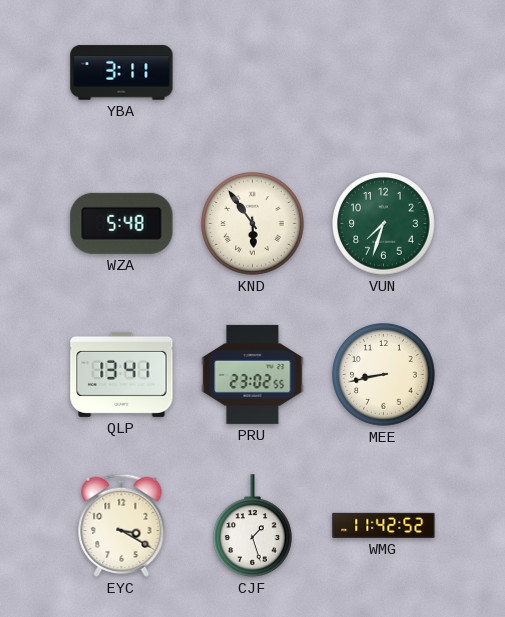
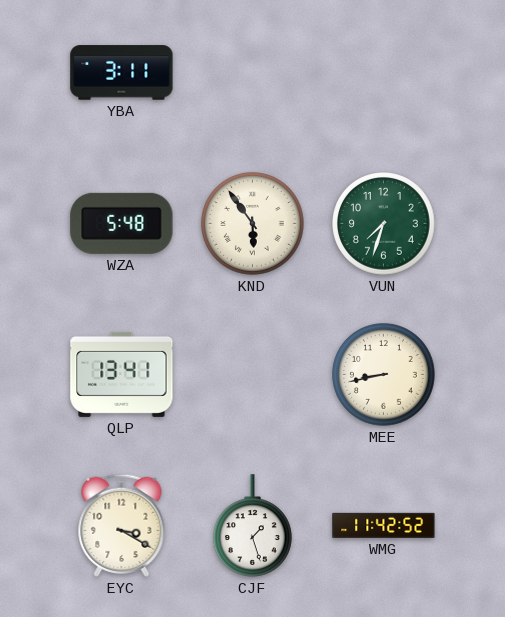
PRU: 23:02 -> none (253, 374)
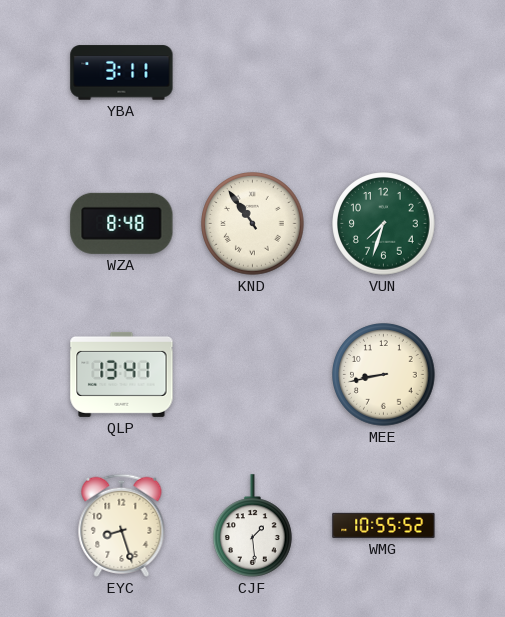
WZA: 5:48 -> 8:48 (122, 223)
KND: 5:54 -> 10:54 (253, 224)
EYC: 3:20 -> 8:27 (122, 525)
CJF: 1:27 -> 1:29 (253, 526)
WMG: 11:42 -> 10:55 (384, 525)
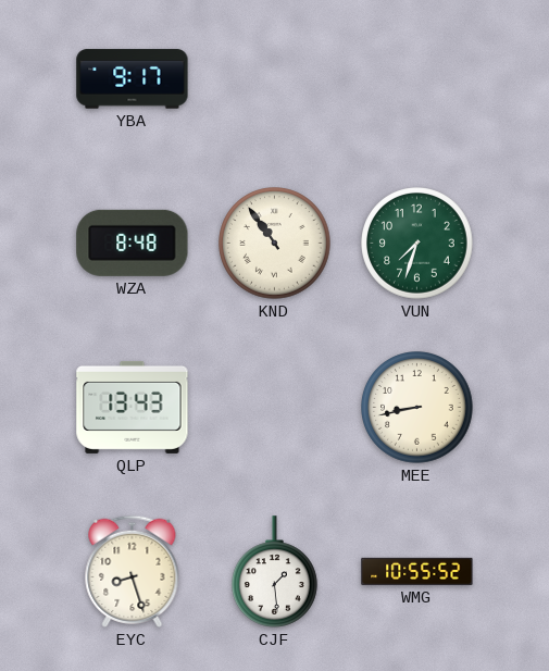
YBA: 3:11 -> 9:17 (133, 79)
QLP: 13:41 -> 13:43 (133, 407)
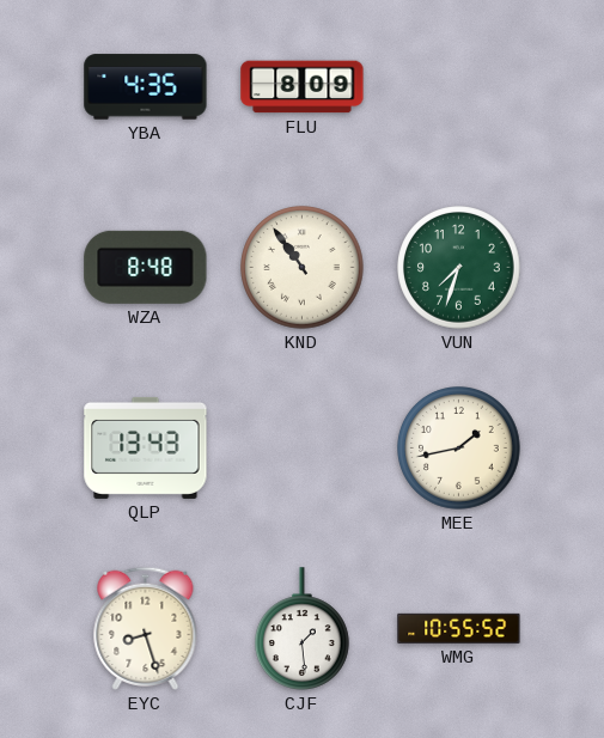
YBA: 9:17 -> 4:35 (146, 87)
FLU: none -> 8:09 (303, 87)
MEE: 8:43 -> 1:43 (459, 449)
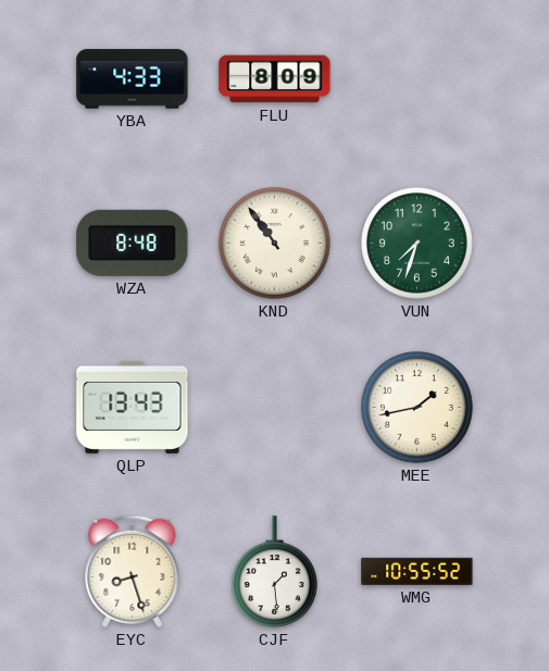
YBA: 4:35 -> 4:33 (133, 79)
